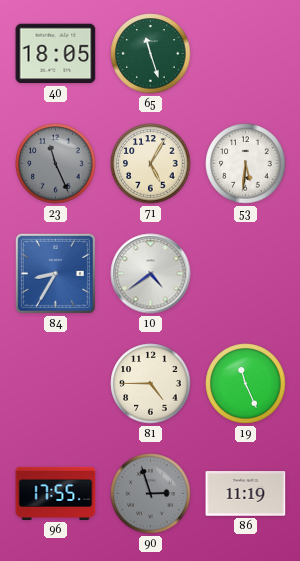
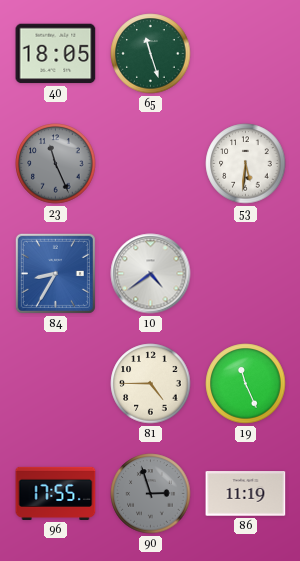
71: 5:05 -> none (151, 164)
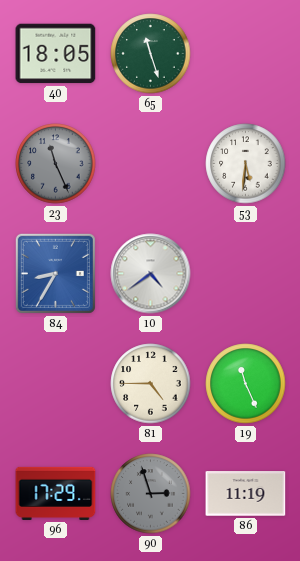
96: 17:55 -> 17:29 (56, 493)
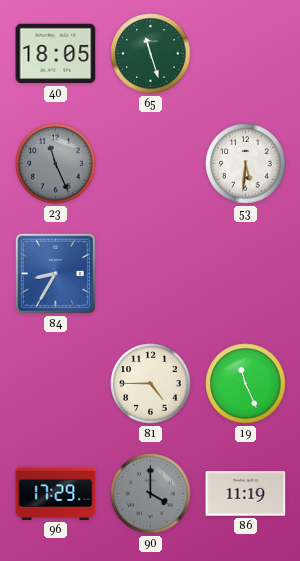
10: 4:39 -> none (151, 274)
90: 2:57 -> 4:00 (151, 494)
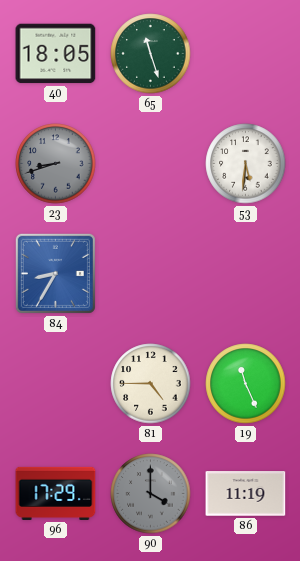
23: 11:26 -> 8:42 (56, 164)
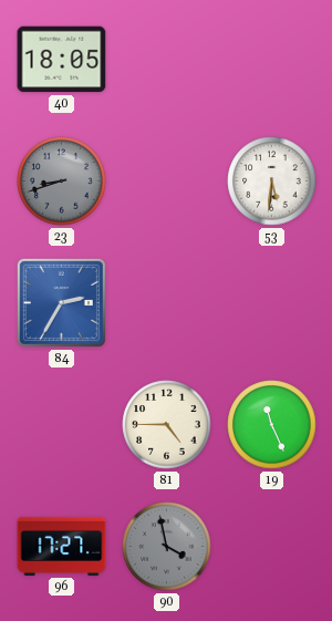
65: 11:27 -> none (151, 54)
84: 8:35 -> 2:35 (61, 302)
96: 17:29 -> 17:27 (62, 546)
90: 4:00 -> 3:58 (167, 547)
86: 11:19 -> none (246, 494)
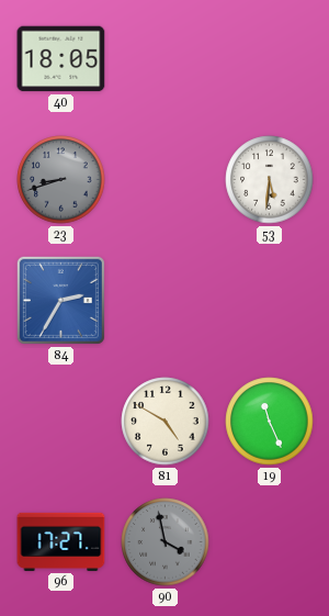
81: 4:45 -> 4:50 (166, 422)
